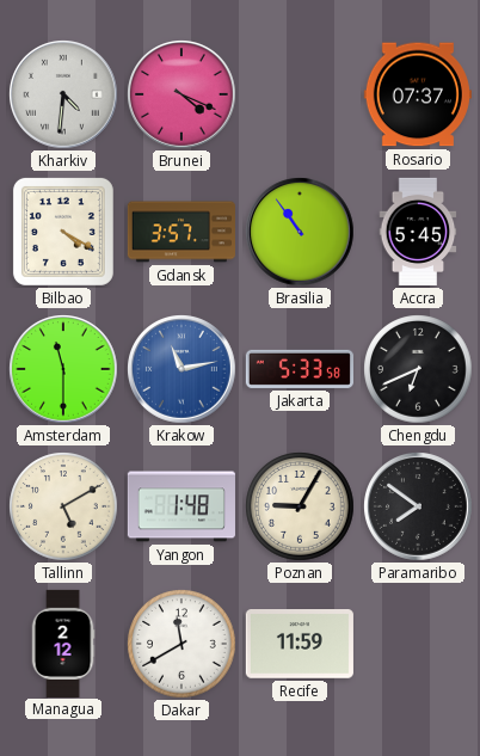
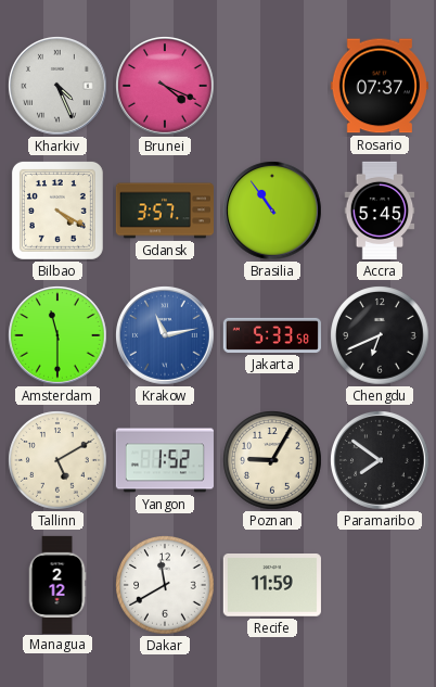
Kharkiv: 4:31 -> 4:26 (57, 86)
Yangon: 1:48 -> 1:52 (165, 460)
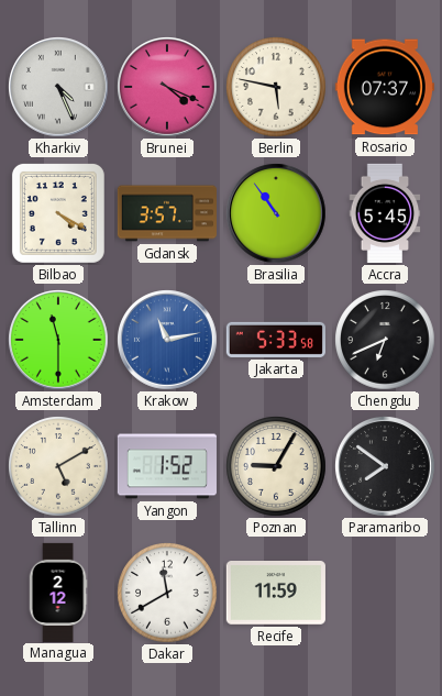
Berlin: none -> 5:47 (276, 87)
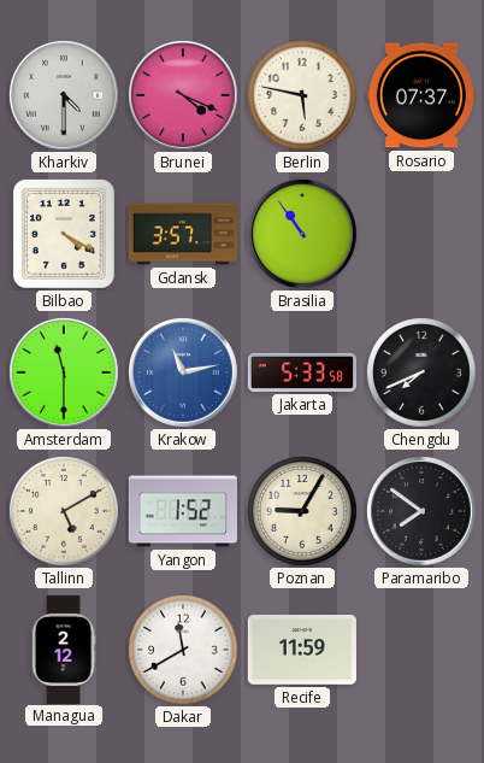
Kharkiv: 4:26 -> 4:30 (64, 95)
Accra: 5:45 -> none (385, 213)
Chengdu: 6:41 -> 7:41 (421, 372)
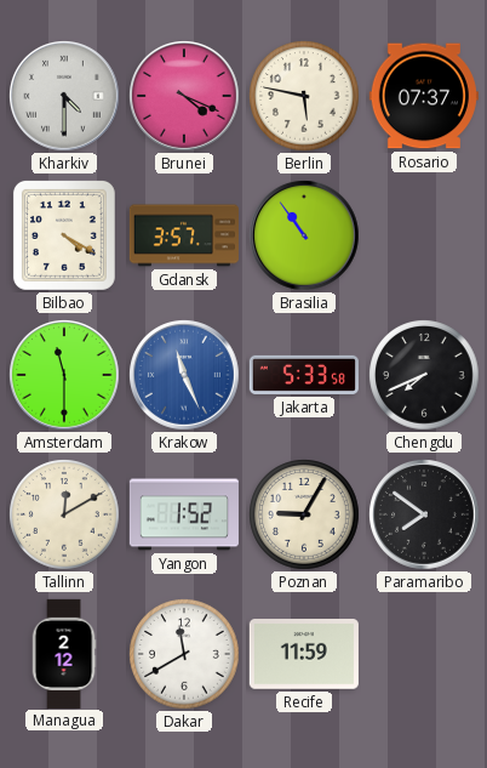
Krakow: 11:13 -> 11:26 (184, 375)
Tallinn: 5:10 -> 12:10 (64, 514)
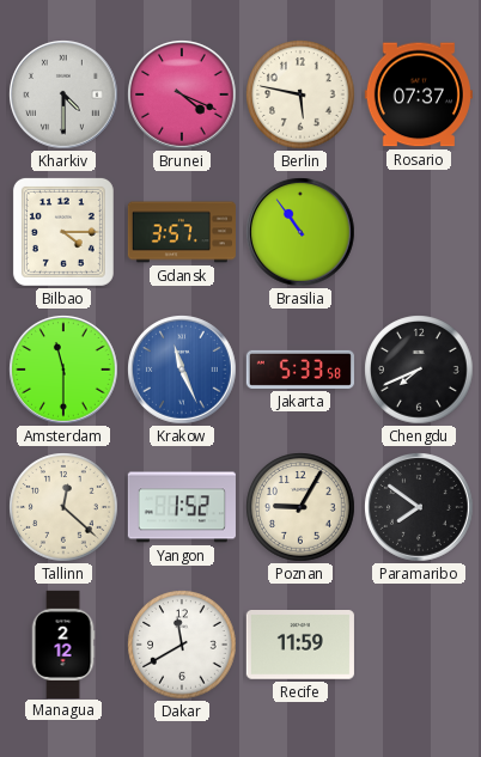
Bilbao: 4:20 -> 4:15 (63, 232)
Tallinn: 12:10 -> 12:22 (63, 507)
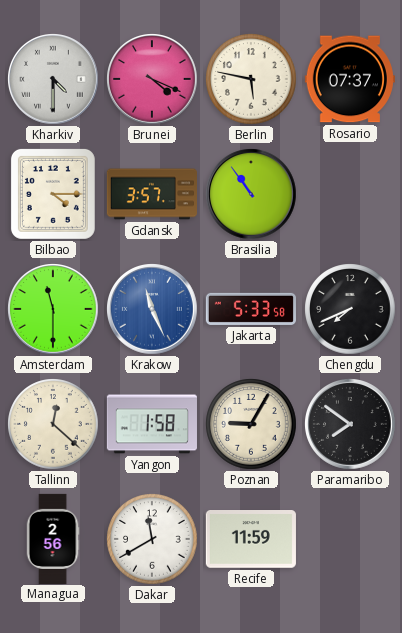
Yangon: 1:52 -> 1:58 (152, 424)
Managua: 2:12 -> 2:56 (53, 538)
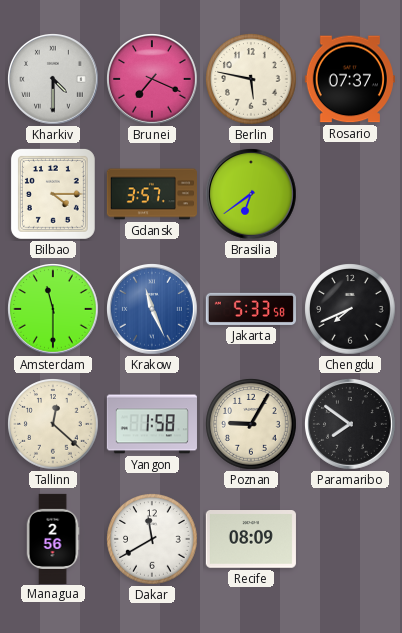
Brunei: 4:19 -> 7:19 (152, 79)
Brasilia: 10:54 -> 6:39 (251, 194)
Recife: 11:59 -> 08:09 (251, 539)
